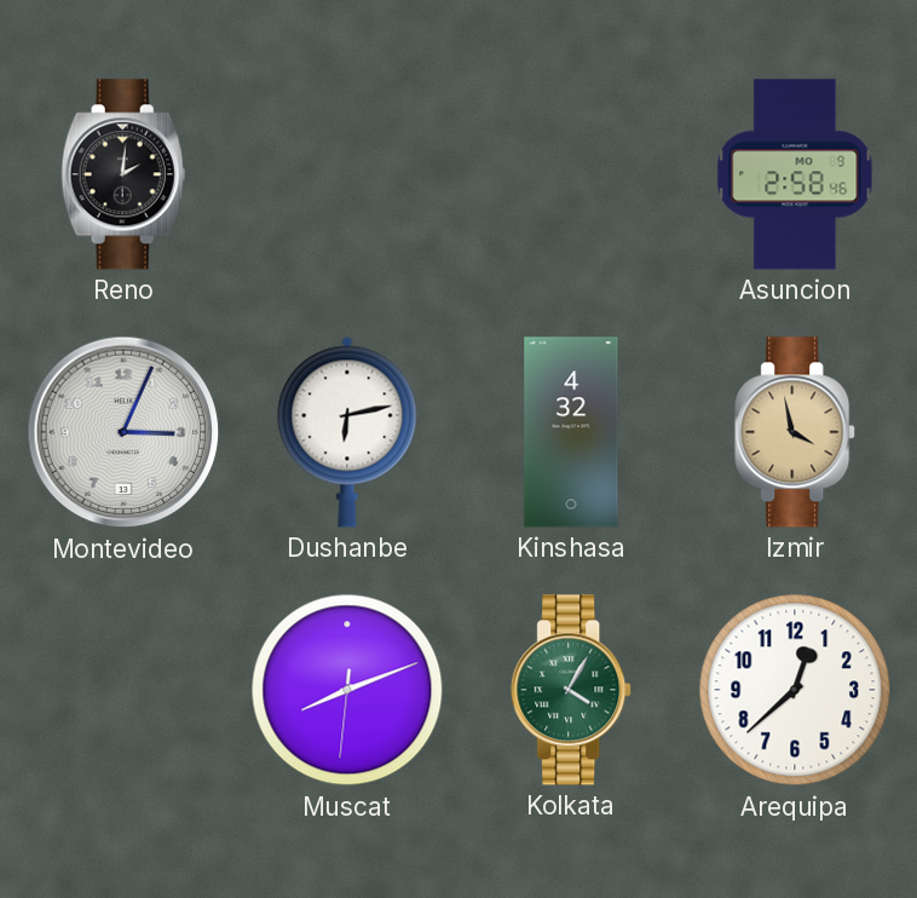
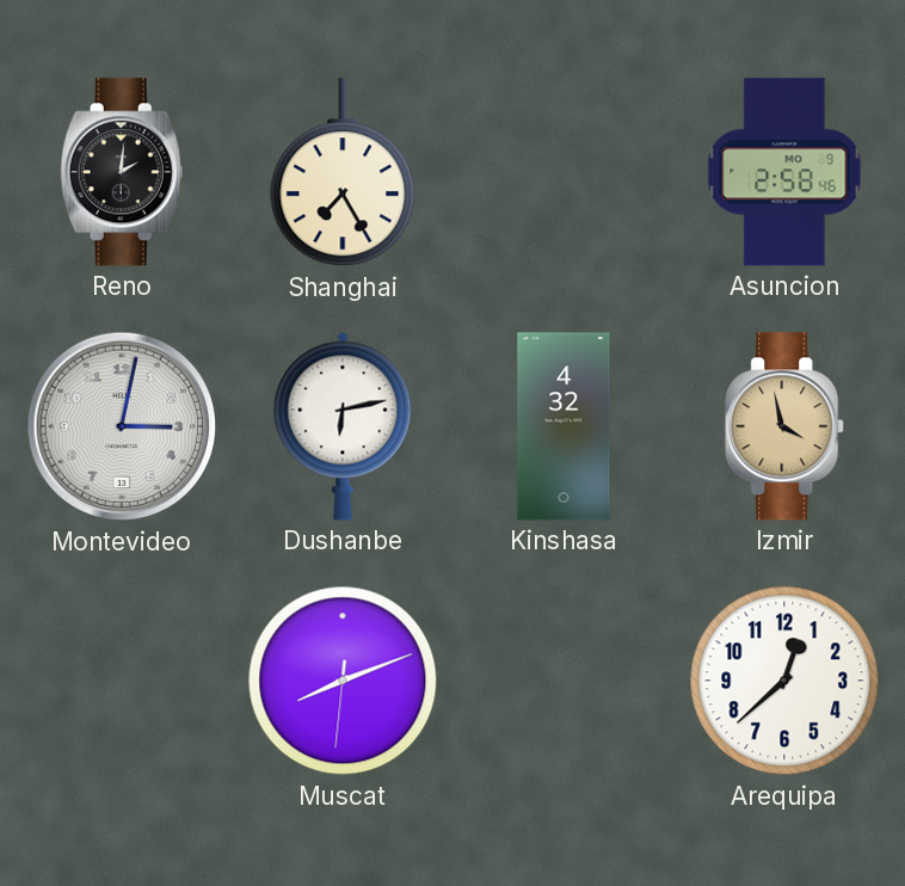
Shanghai: none -> 7:25 (343, 173)
Montevideo: 3:04 -> 3:02 (122, 426)
Kolkata: 4:05 -> none (572, 690)
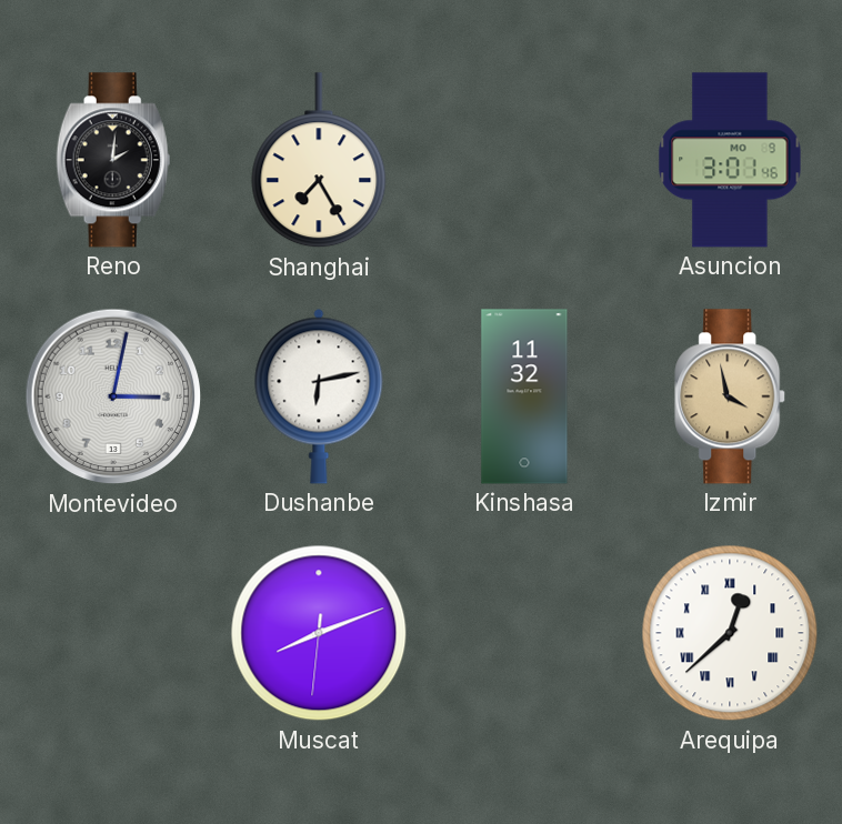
Asuncion: 2:58 -> 3:01 (730, 160)
Kinshasa: 4:32 -> 11:32 (524, 396)
Arequipa numerals: Arabic -> Roman (730, 633)
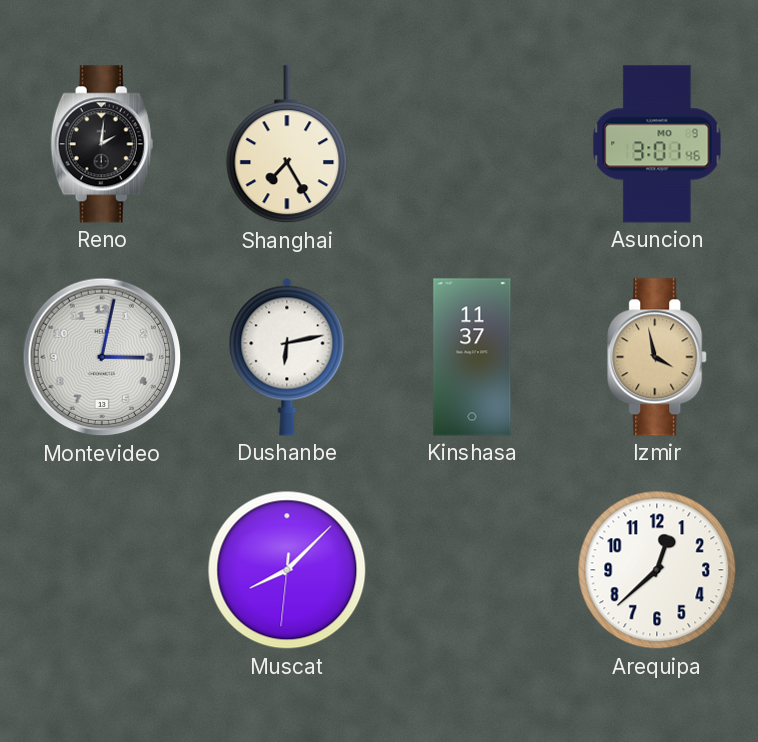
Kinshasa: 11:32 -> 11:37 (472, 357)
Muscat: 8:11 -> 8:07 (287, 570)
Arequipa numerals: Roman -> Arabic (657, 570)
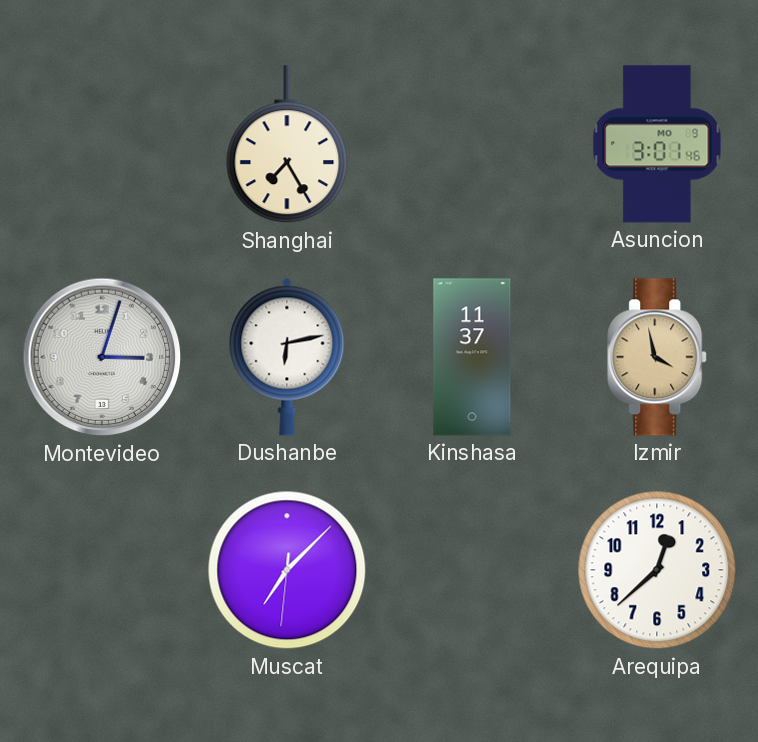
Reno: 2:01 -> none (102, 144)
Montevideo: 3:02 -> 3:03 (102, 357)
Muscat: 8:07 -> 7:07 (287, 570)
